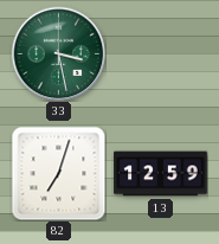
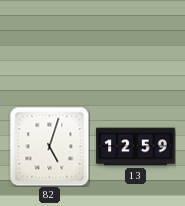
33: 3:28 -> none (58, 53)
82: 7:03 -> 5:03 (49, 146)
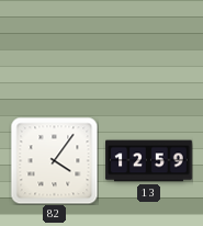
82: 5:03 -> 4:06 (54, 160)
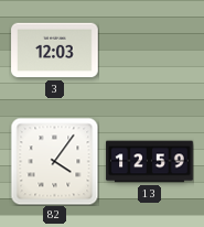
3: none -> 12:03 (55, 51)
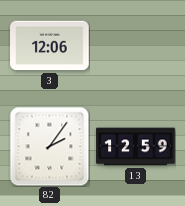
3: 12:03 -> 12:06 (50, 46)
82: 4:06 -> 2:06 (49, 146)
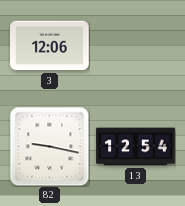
82: 2:06 -> 9:17 (49, 146)
13: 12:59 -> 12:54 (136, 147)
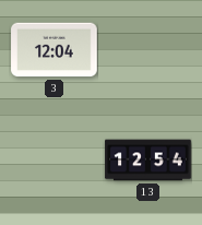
3: 12:06 -> 12:04 (55, 50)
82: 9:17 -> none (49, 146)
